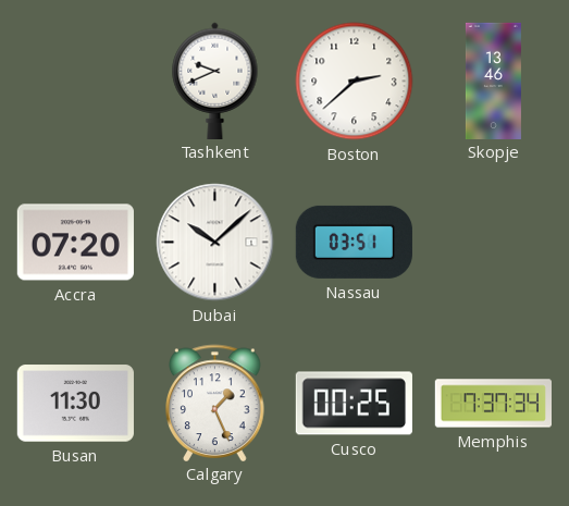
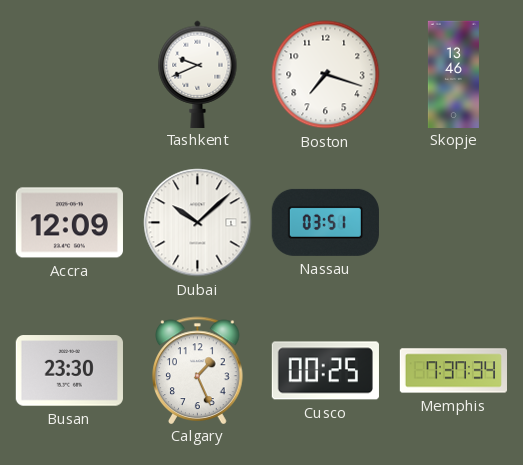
Boston: 2:38 -> 7:18 (326, 75)
Accra: 07:20 -> 12:09 (69, 223)
Busan: 11:30 -> 23:30 (69, 371)
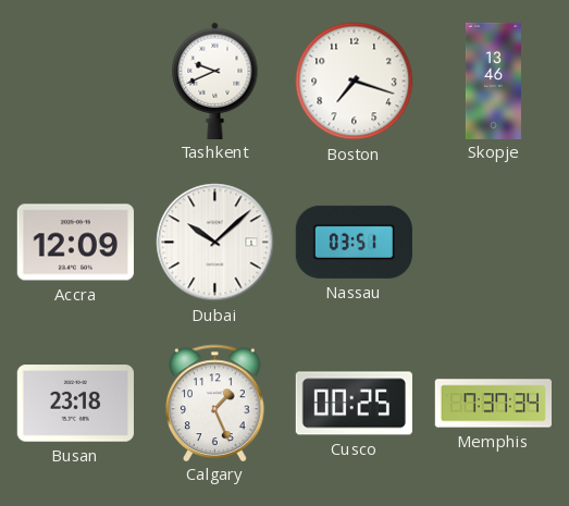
Busan: 23:30 -> 23:18 (75, 404)
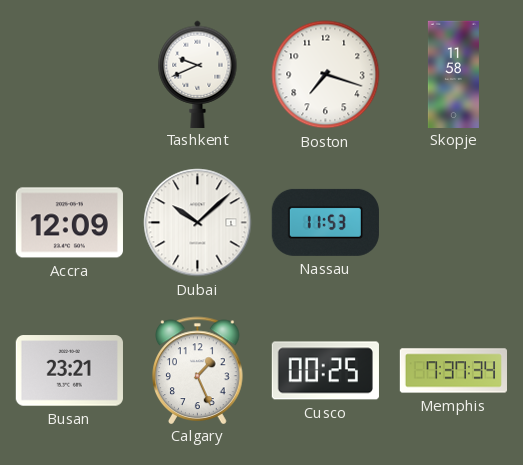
Skopje: 13:46 -> 11:58 (453, 74)
Nassau: 03:51 -> 11:53 (325, 222)
Busan: 23:18 -> 23:21 (69, 371)
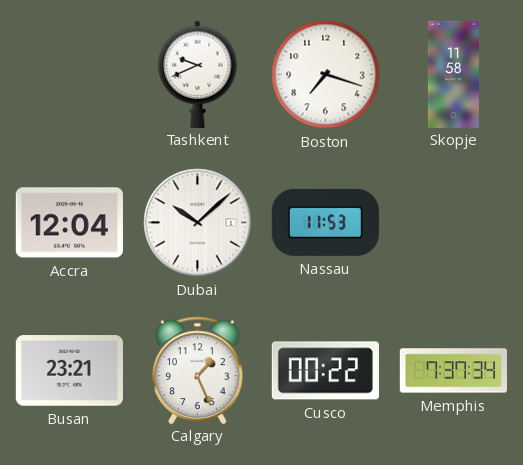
Accra: 12:09 -> 12:04 (69, 223)
Cusco: 00:25 -> 00:22 (325, 371)
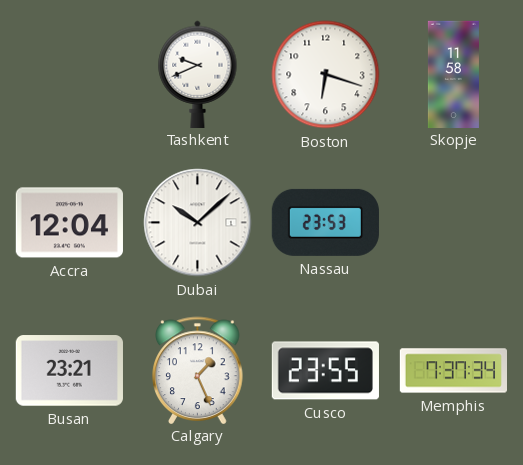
Boston: 7:18 -> 6:18 (326, 75)
Nassau: 11:53 -> 23:53 (325, 222)
Cusco: 00:22 -> 23:55 (325, 371)
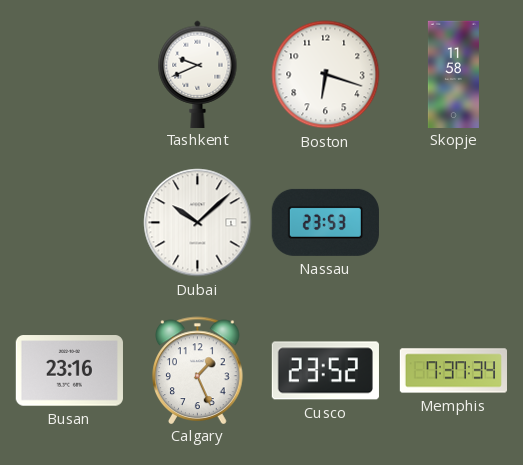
Accra: 12:04 -> none (69, 223)
Busan: 23:21 -> 23:16 (69, 371)
Cusco: 23:55 -> 23:52 (325, 371)
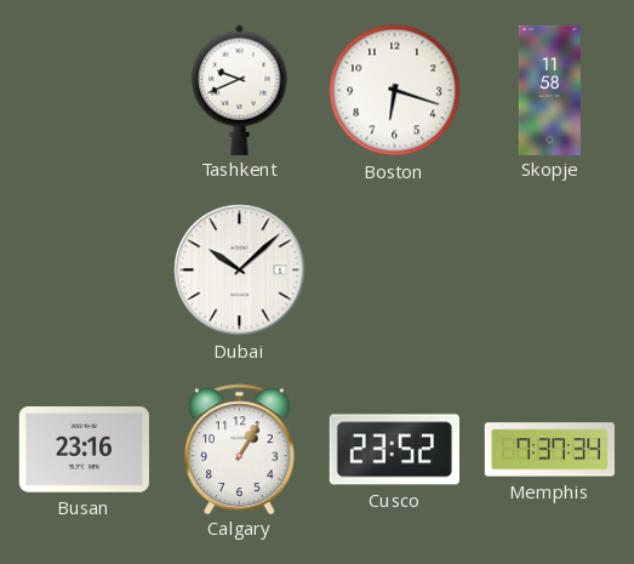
Nassau: 23:53 -> none (325, 222)
Calgary: 1:26 -> 1:05 (240, 449)
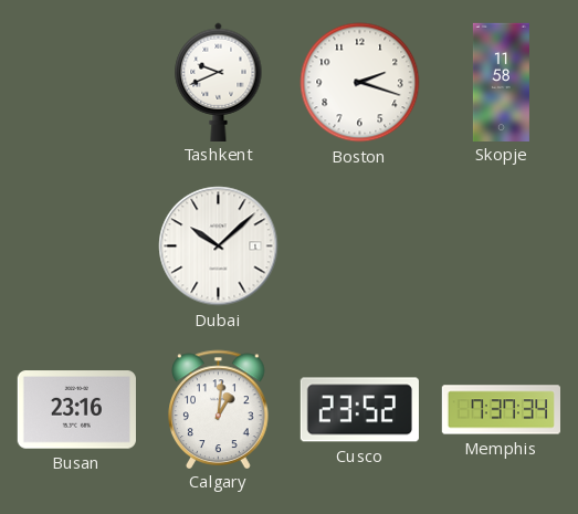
Boston: 6:18 -> 2:18 (360, 83)
Calgary: 1:05 -> 1:01 (219, 409)
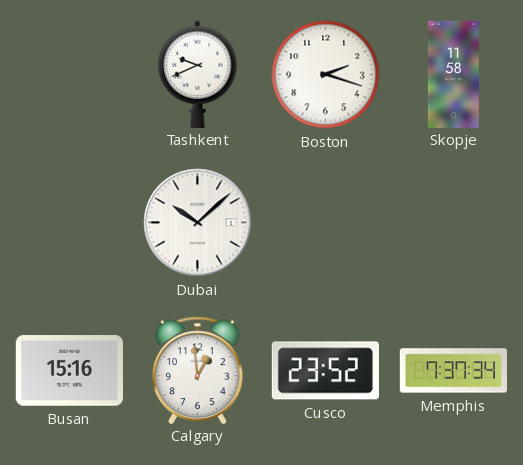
Busan: 23:16 -> 15:16 (69, 371)
Calgary: 1:01 -> 12:59 (198, 370)
